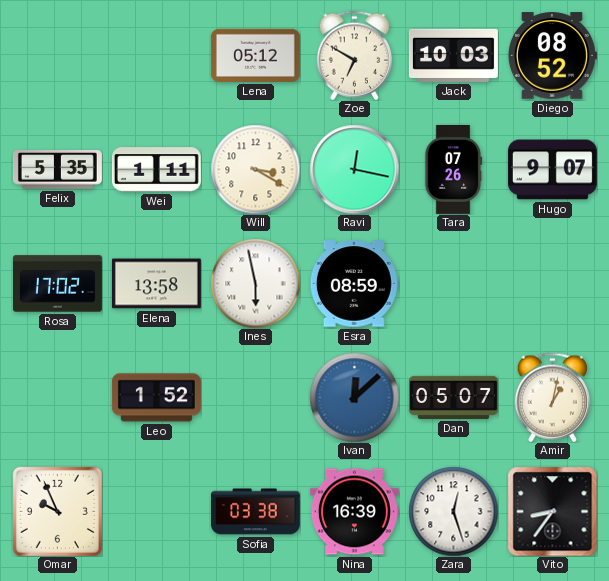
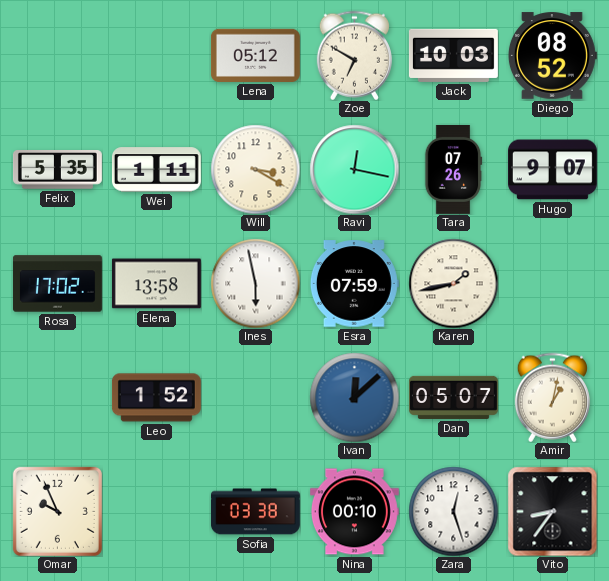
Esra: 08:59 -> 07:59 (354, 284)
Karen: none -> 1:43 (453, 283)
Nina: 16:39 -> 00:10 (354, 512)
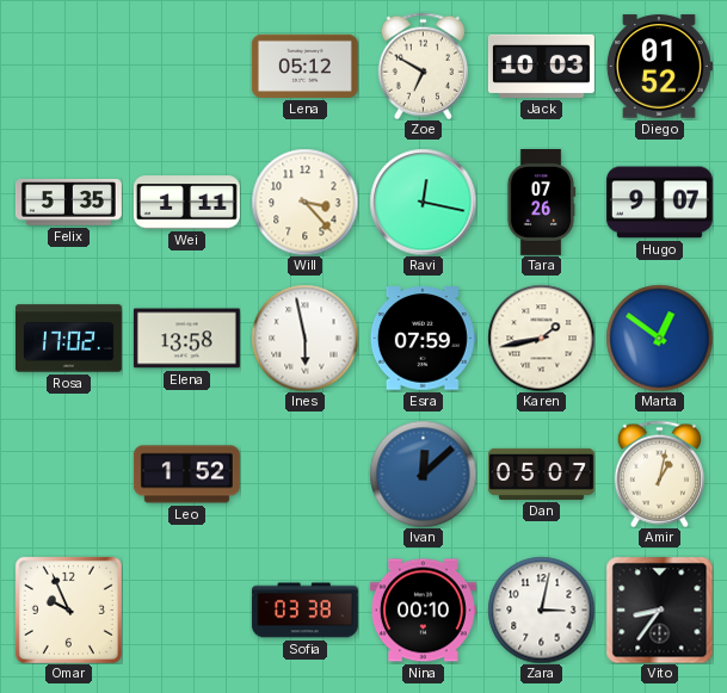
Diego: 08:52 -> 01:52 (659, 67)
Will: 3:20 -> 3:23 (304, 202)
Marta: none -> 12:51 (659, 338)
Zara: 12:27 -> 3:02 (541, 610)
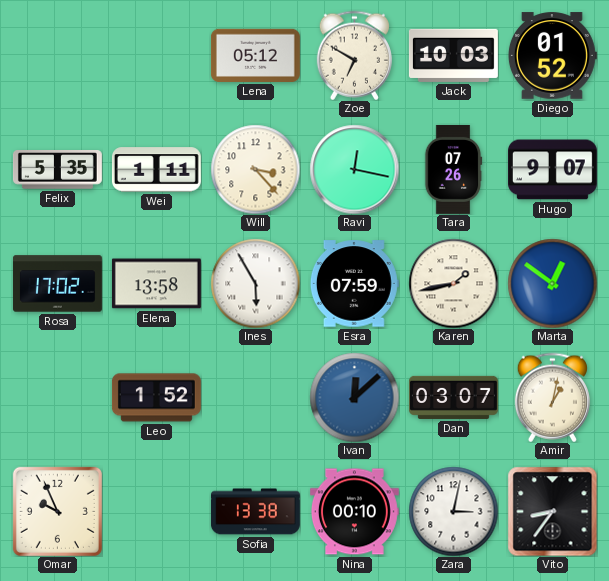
Ines: 5:58 -> 5:55 (255, 283)
Dan: 05:07 -> 03:07 (453, 397)
Sofia: 03:38 -> 13:38 (255, 512)
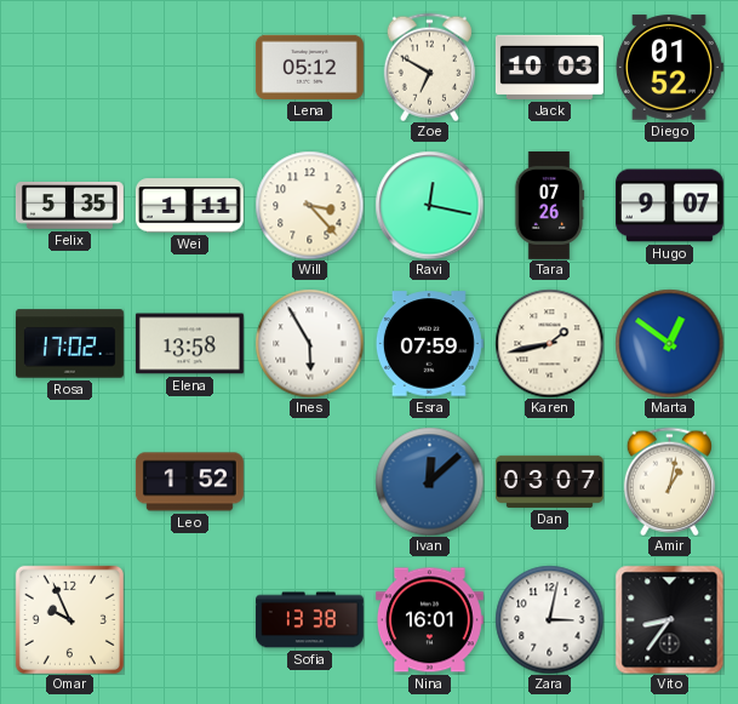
Nina: 00:10 -> 16:01 (429, 620)
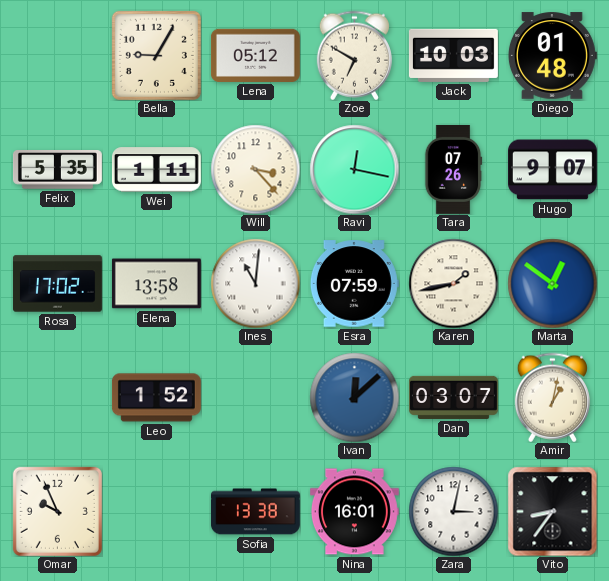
Bella: none -> 9:05 (156, 55)
Diego: 01:52 -> 01:48 (552, 56)
Ines: 5:55 -> 11:01 (255, 283)
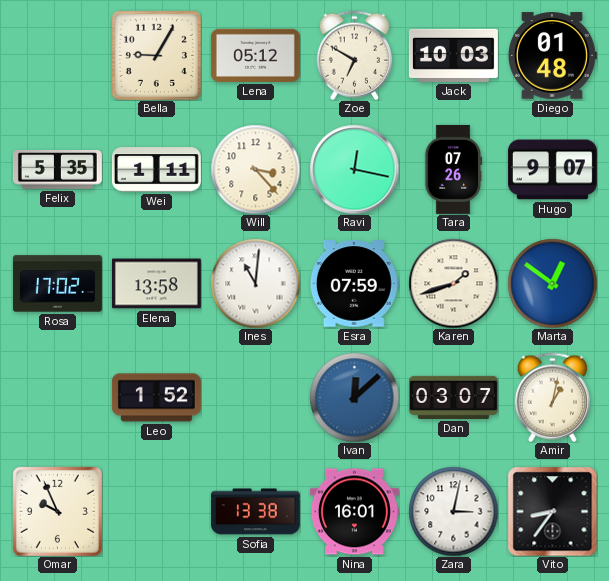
Karen: 1:43 -> 1:42 (453, 283)
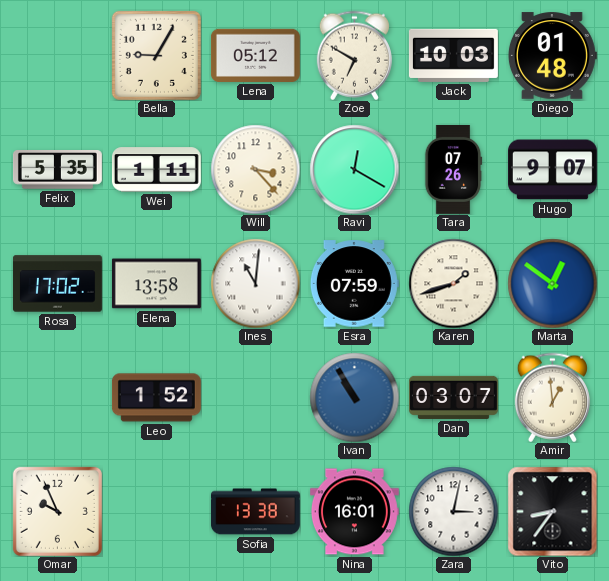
Ravi: 12:17 -> 12:20 (354, 169)
Ivan: 12:08 -> 10:55 (354, 397)
Amir: 1:02 -> 12:59 (552, 397)
